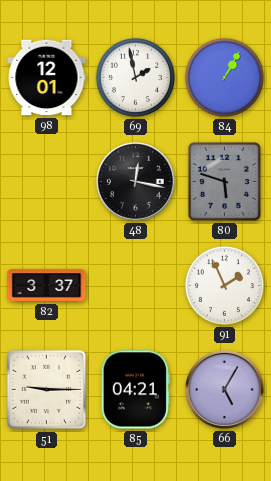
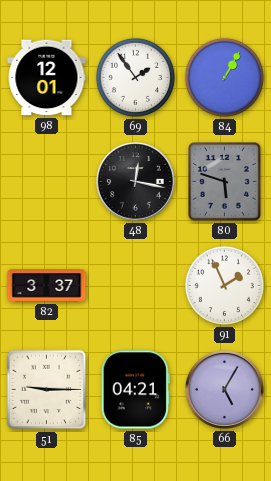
69: 1:58 -> 1:54 (135, 77)
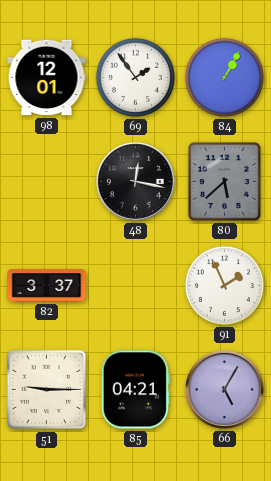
80: 5:48 -> 5:38 (225, 182)
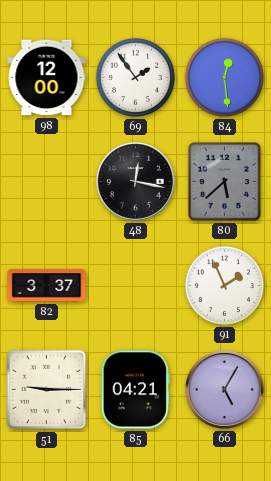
98: 12:01 -> 12:00 (47, 78)
84: 1:05 -> 12:29 (224, 77)
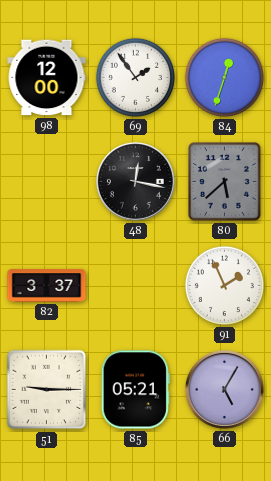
84: 12:29 -> 12:33 (224, 77)
85: 04:21 -> 05:21 (135, 390)
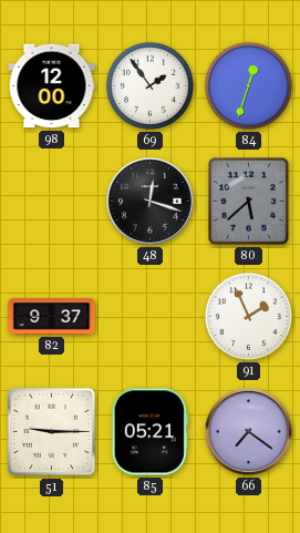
48: 12:17 -> 12:18 (151, 202)
82: 3:37 -> 9:37 (52, 317)
66: 5:05 -> 7:21 (249, 432)
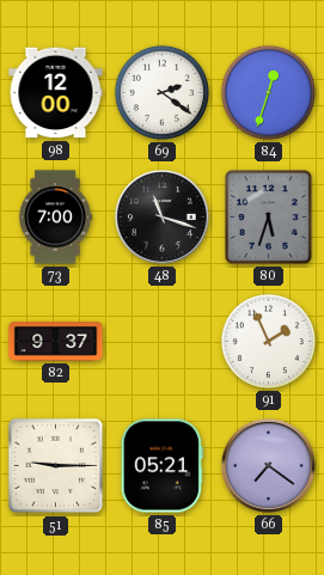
69: 1:54 -> 2:21 (161, 92)
73: none -> 7:00 (55, 218)
48: 12:18 -> 11:18 (163, 218)
80: 5:38 -> 5:33 (269, 218)
